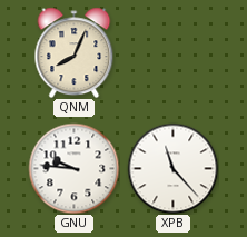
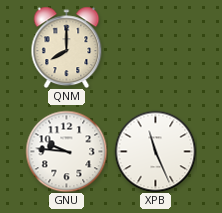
QNM: 8:04 -> 8:00 (67, 47)
XPB: 11:23 -> 11:26 (155, 151)
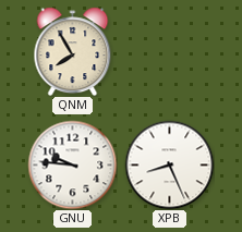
QNM: 8:00 -> 7:55 (73, 51)
XPB: 11:26 -> 8:26 (169, 164)
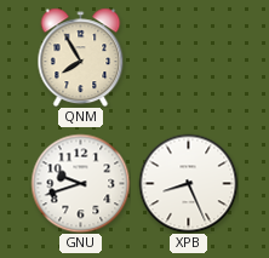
GNU: 9:46 -> 9:42 (80, 183)
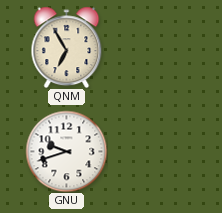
QNM: 7:55 -> 6:55 (67, 47)
XPB: 8:26 -> none (188, 183)
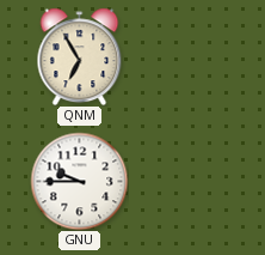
GNU: 9:42 -> 9:45 (79, 181)
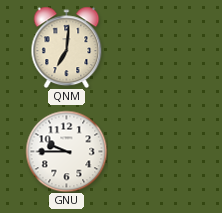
QNM: 6:55 -> 7:01 (67, 47)
